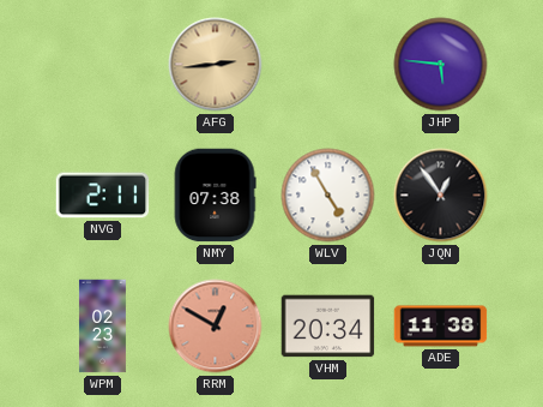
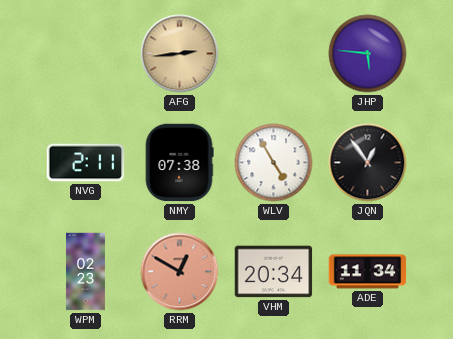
ADE: 11:38 -> 11:34 (368, 272)
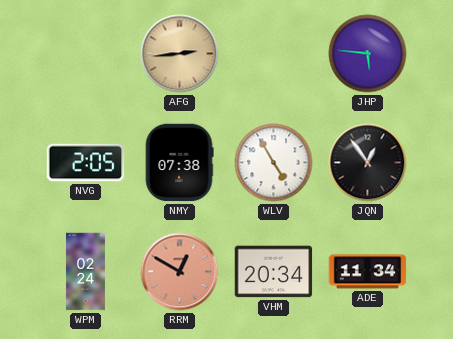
NVG: 2:11 -> 2:05 (86, 163)
WPM: 02:23 -> 02:24 (85, 272)
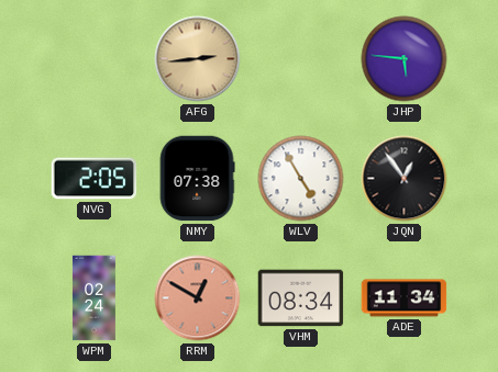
VHM: 20:34 -> 08:34 (301, 298)
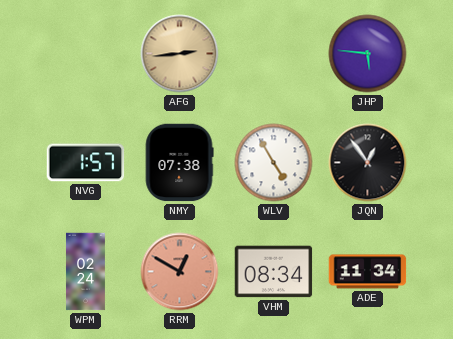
NVG: 2:05 -> 1:57 (86, 163)
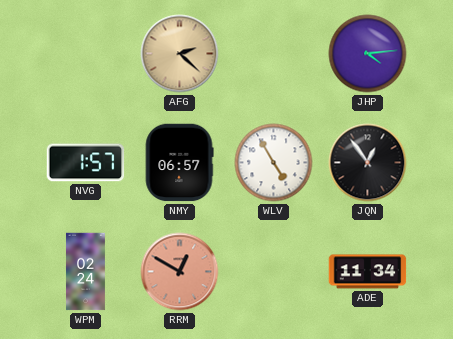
AFG: 2:44 -> 2:22 (180, 54)
JHP: 5:46 -> 4:14 (368, 54)
NMY: 07:38 -> 06:57 (179, 163)
VHM: 08:34 -> none (274, 272)
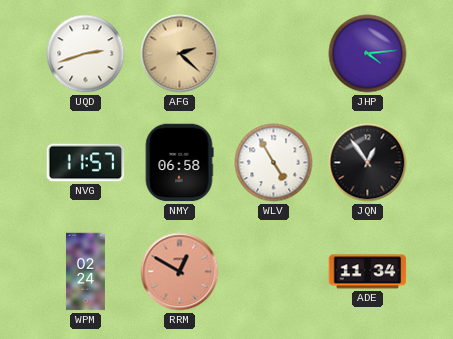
UQD: none -> 2:42 (86, 54)
NVG: 1:57 -> 11:57 (86, 163)
NMY: 06:57 -> 06:58 (179, 163)
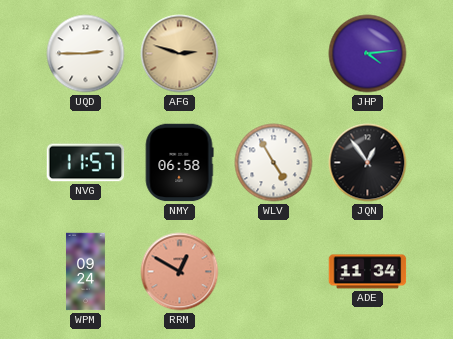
UQD: 2:42 -> 2:45 (86, 54)
AFG: 2:22 -> 2:48 (180, 54)
WPM: 02:24 -> 09:24 (85, 272)
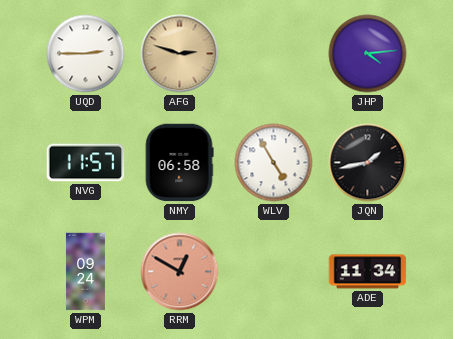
JQN: 12:54 -> 1:43 (368, 163)
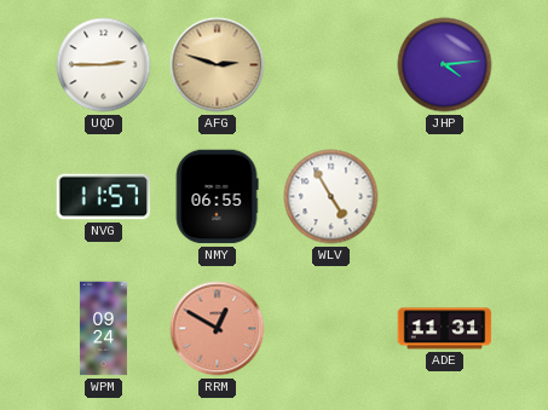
NMY: 06:58 -> 06:55 (217, 197)
JQN: 1:43 -> none (368, 163)
ADE: 11:34 -> 11:31 (445, 329)
